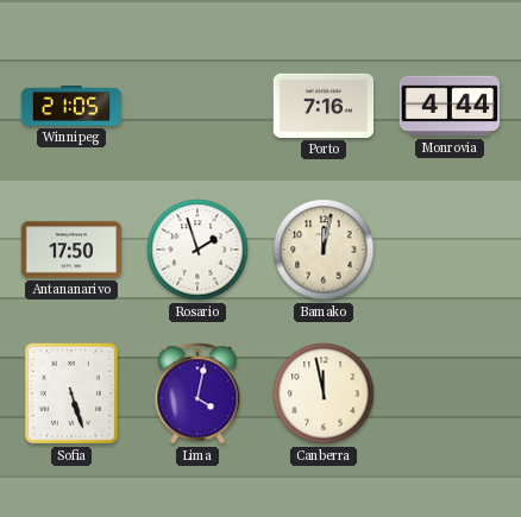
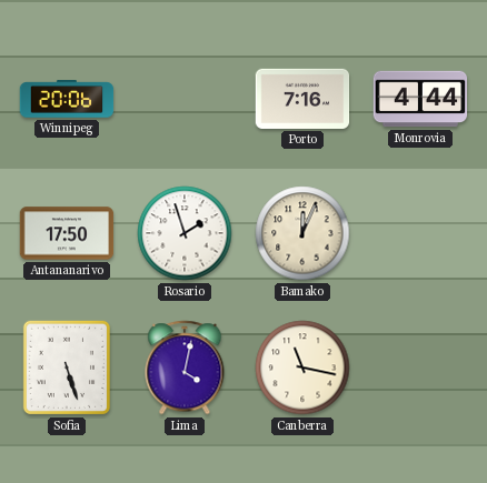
Winnipeg: 21:05 -> 20:06 (67, 99)
Bamako: 12:02 -> 12:04 (302, 233)
Canberra: 11:58 -> 11:17 (302, 368)
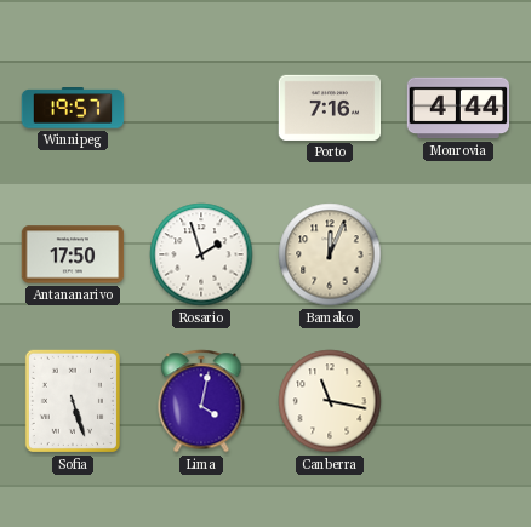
Winnipeg: 20:06 -> 19:57 (73, 108)
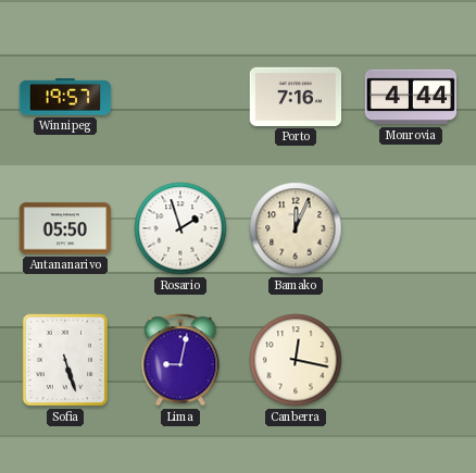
Antananarivo: 17:50 -> 05:50 (65, 228)
Lima: 4:02 -> 9:02 (180, 360)
Canberra: 11:17 -> 12:17 (296, 360)
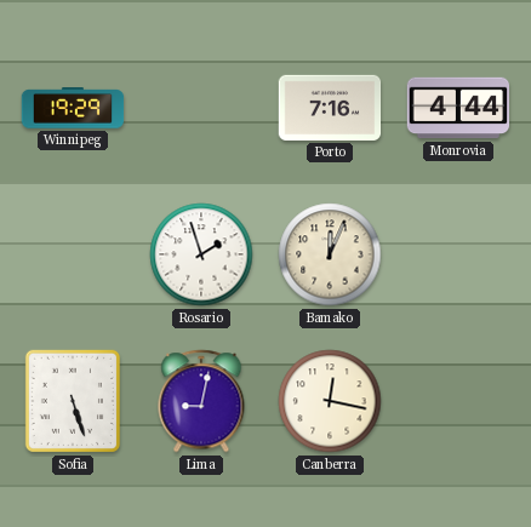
Winnipeg: 19:57 -> 19:29 (73, 108)
Antananarivo: 05:50 -> none (65, 228)
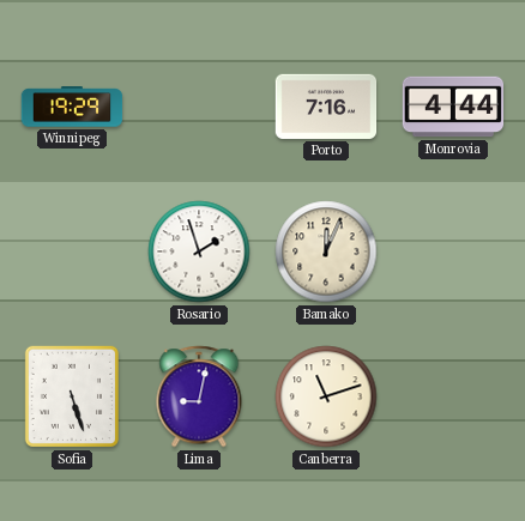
Canberra: 12:17 -> 11:12 (326, 396)
